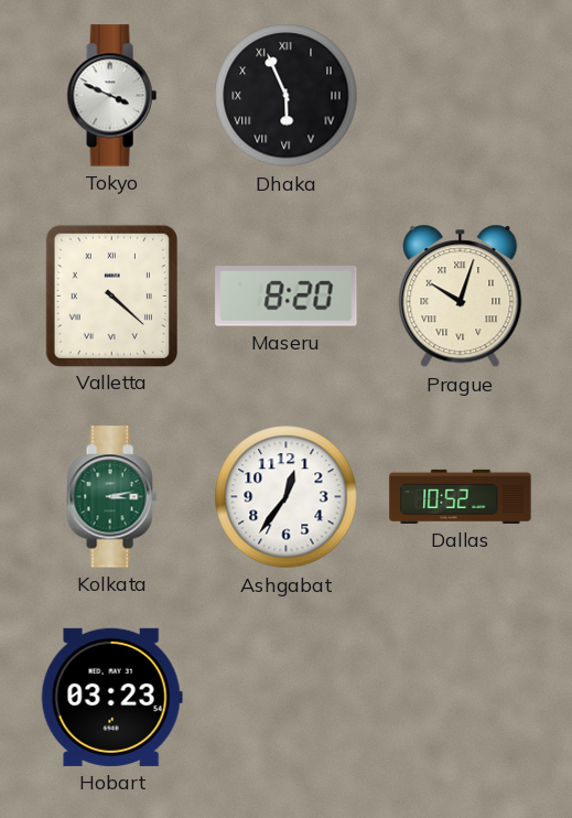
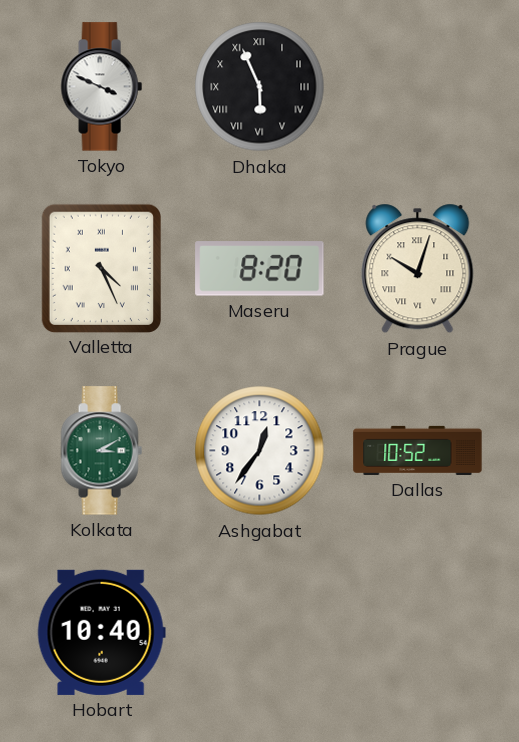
Valletta: 4:22 -> 4:26 (101, 268)
Kolkata: 3:13 -> 3:10 (101, 451)
Hobart: 03:23 -> 10:40 (101, 632)
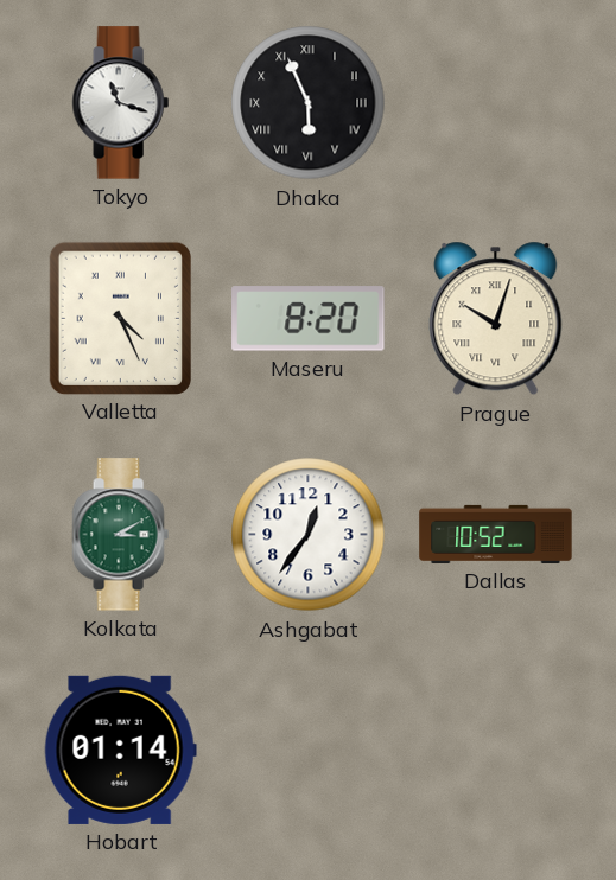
Tokyo: 3:49 -> 11:18 (120, 103)
Hobart: 10:40 -> 01:14 (120, 750)
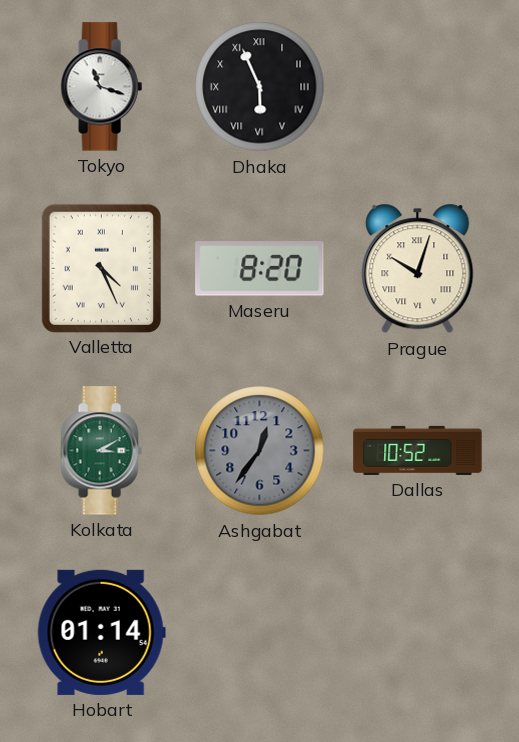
Ashgabat dial: white -> grey (260, 451)
